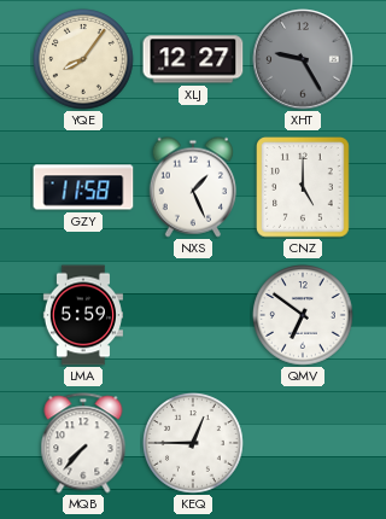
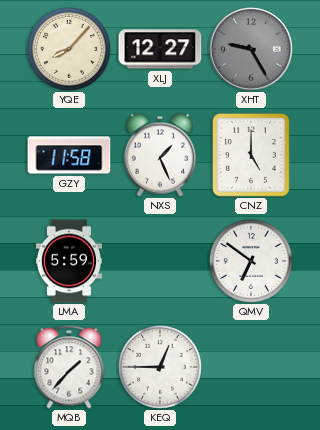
YQE: 8:06 -> 8:07 (70, 50)
MQB: 7:37 -> 1:37 (69, 367)
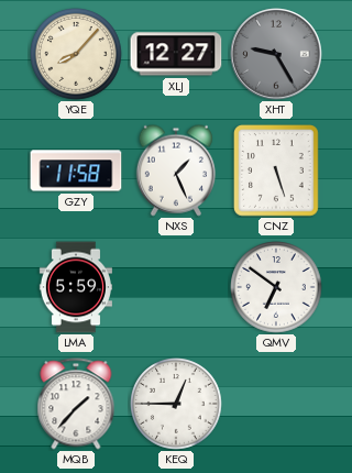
CNZ: 5:00 -> 5:27 (277, 172)
